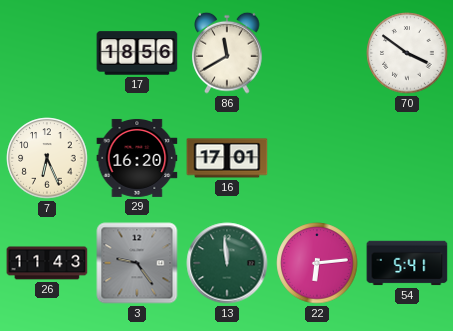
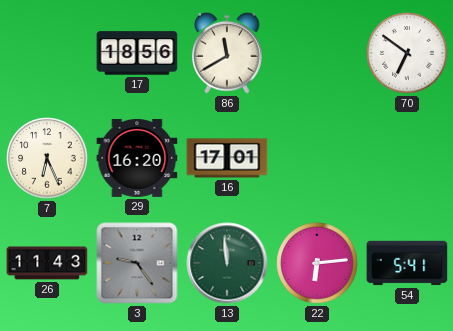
70: 3:51 -> 6:51 (407, 53)
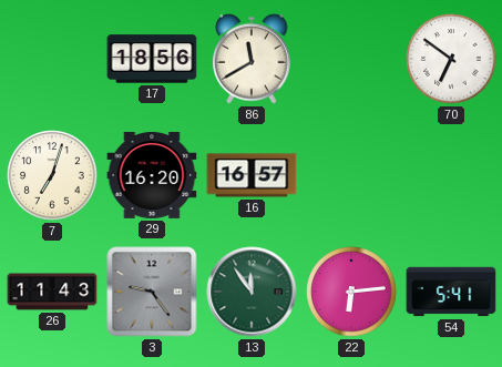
7: 6:26 -> 7:03 (52, 175)
16: 17:01 -> 16:57 (252, 175)
13: 11:59 -> 11:54 (252, 292)
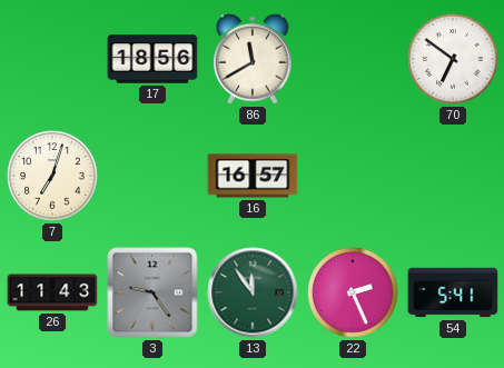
29: 16:20 -> none (152, 175)
22: 6:14 -> 2:26 (353, 292)
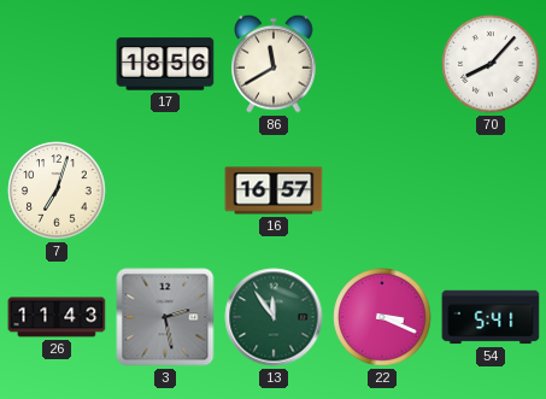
70: 6:51 -> 8:07 (491, 64)
3: 9:24 -> 2:28 (165, 317)
22: 2:26 -> 3:19 (382, 317)
